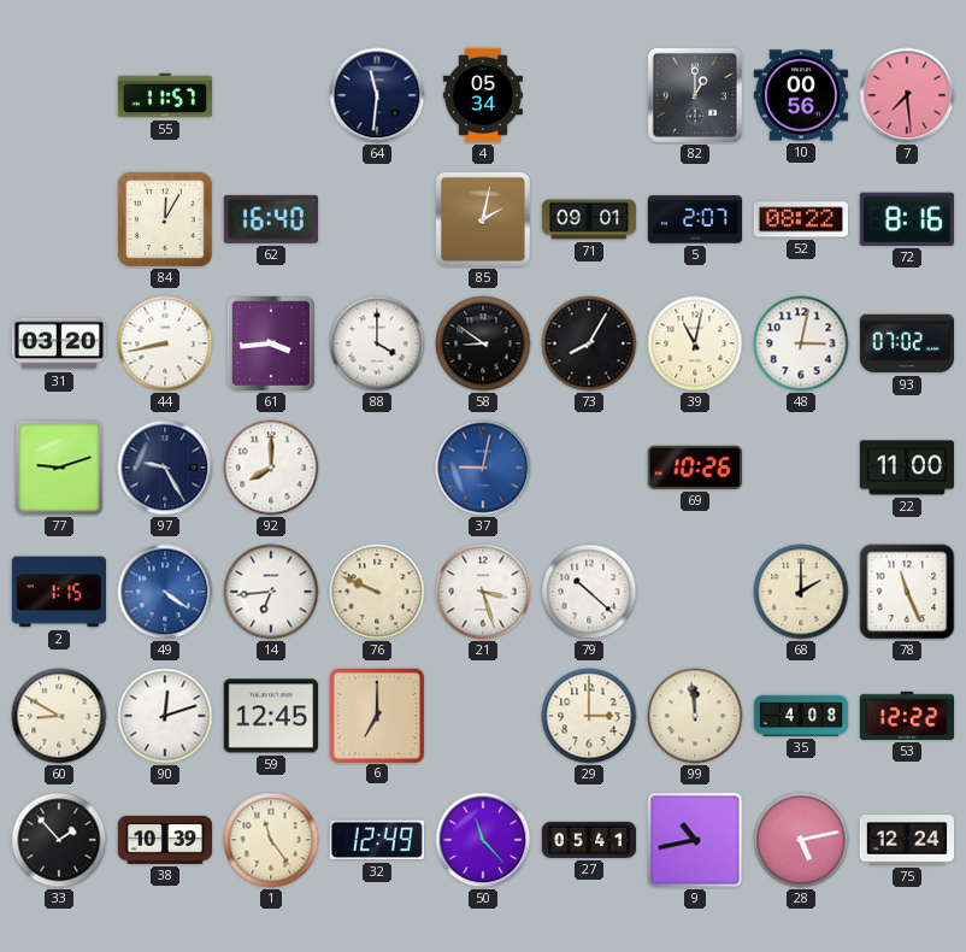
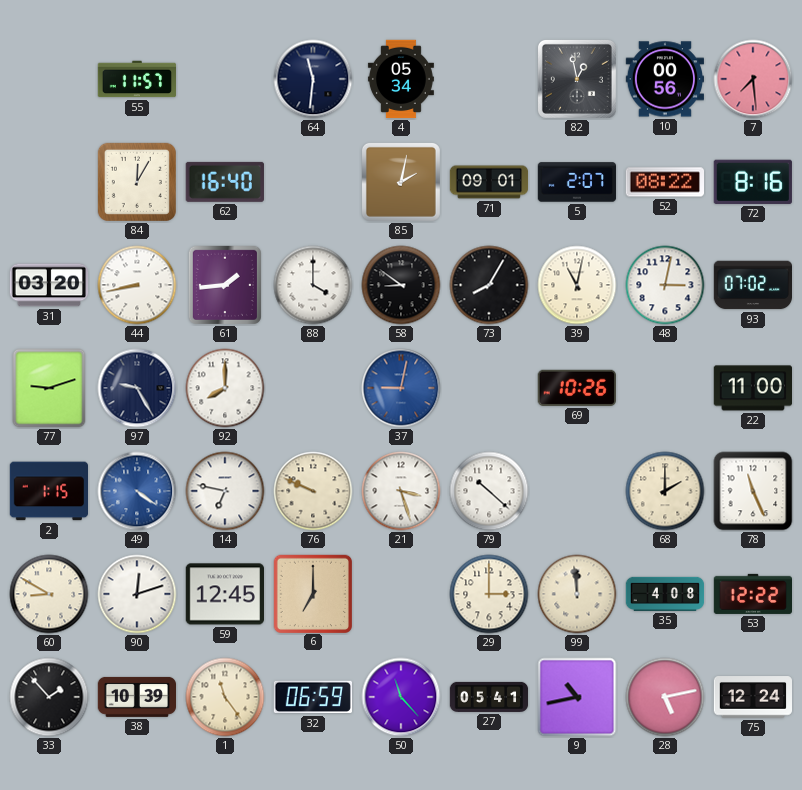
82: 1:00 -> 12:58 (577, 79)
61: 3:44 -> 1:44 (225, 285)
14: 6:44 -> 6:47 (225, 491)
32: 12:49 -> 06:59 (312, 697)
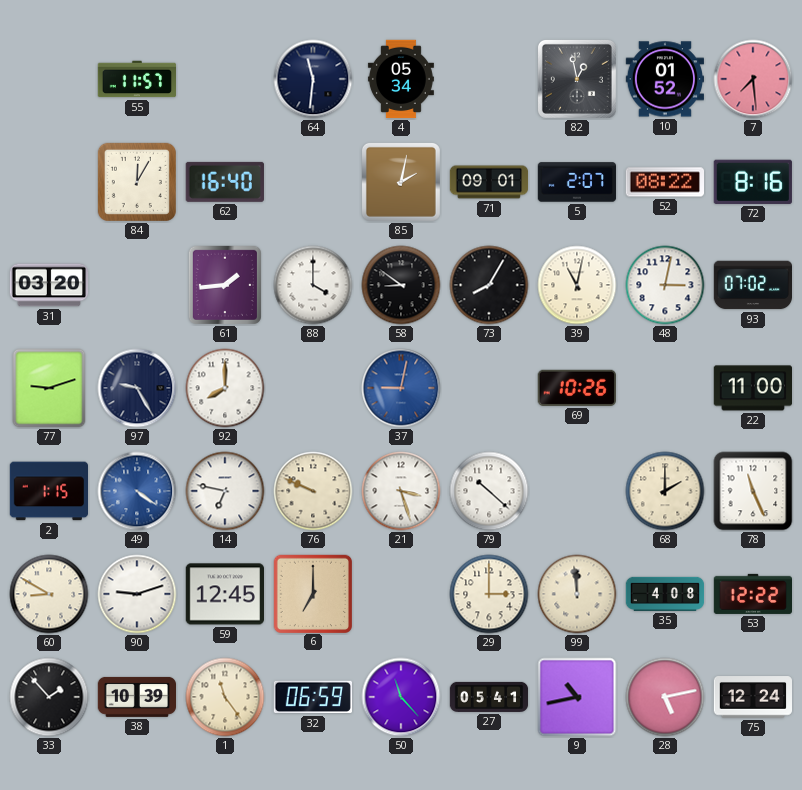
10: 00:56 -> 01:52 (664, 79)
44: 8:43 -> none (137, 285)
90: 12:12 -> 9:12 (137, 594)
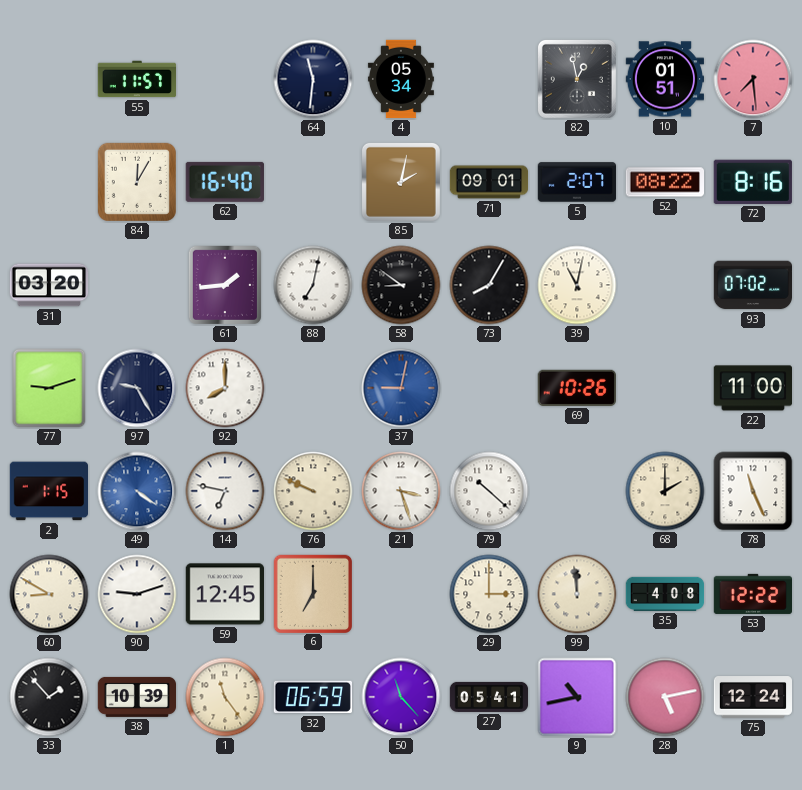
10: 01:52 -> 01:51 (664, 79)
88: 4:00 -> 7:02 (313, 285)
48: 3:02 -> none (665, 285)
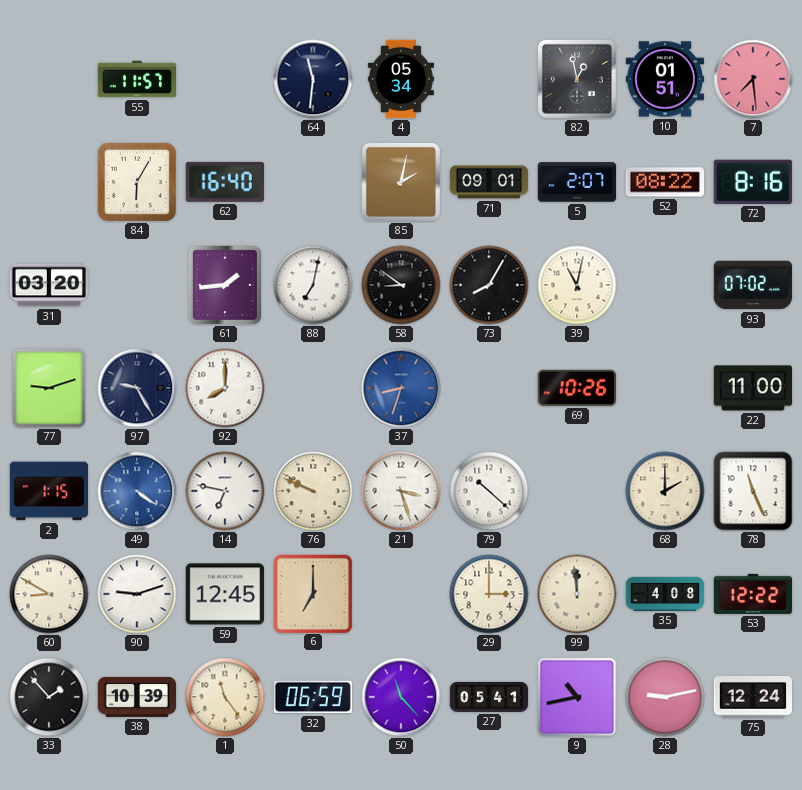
84: 12:05 -> 6:05 (137, 182)
37: 9:02 -> 8:33 (401, 388)
28: 5:13 -> 9:13 (665, 697)
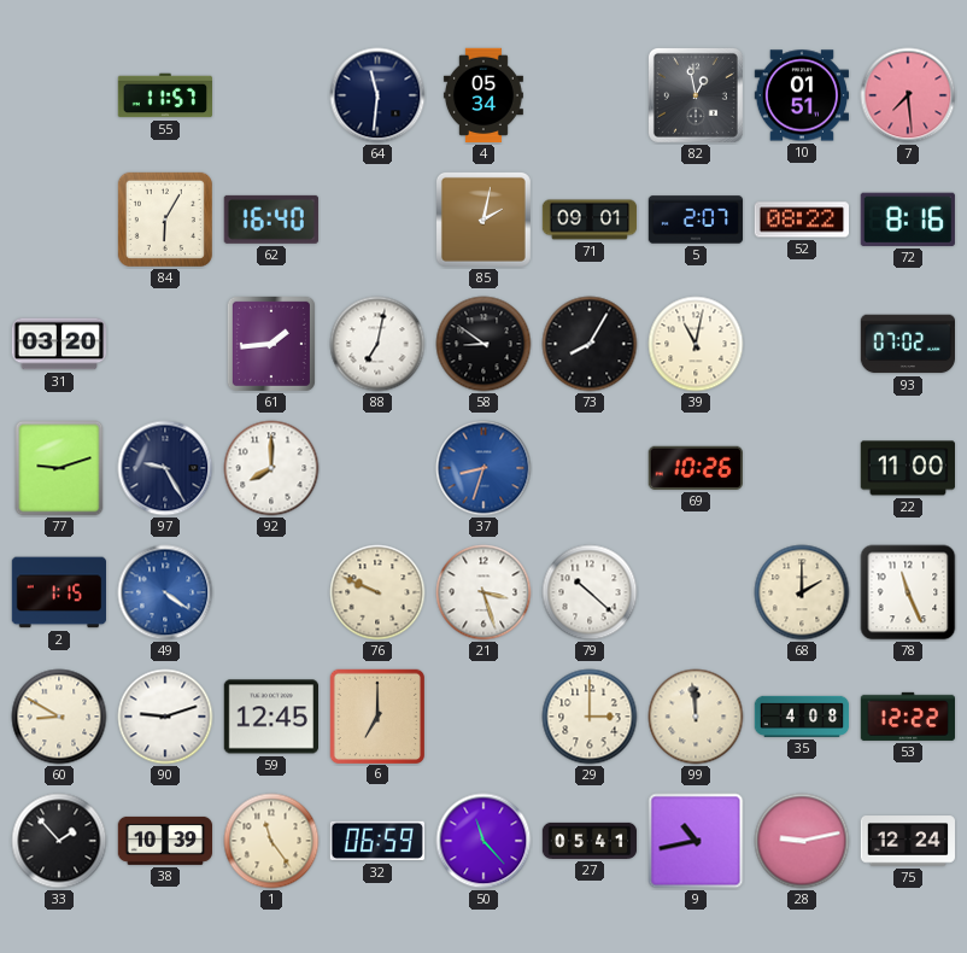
14: 6:47 -> none (225, 491)
